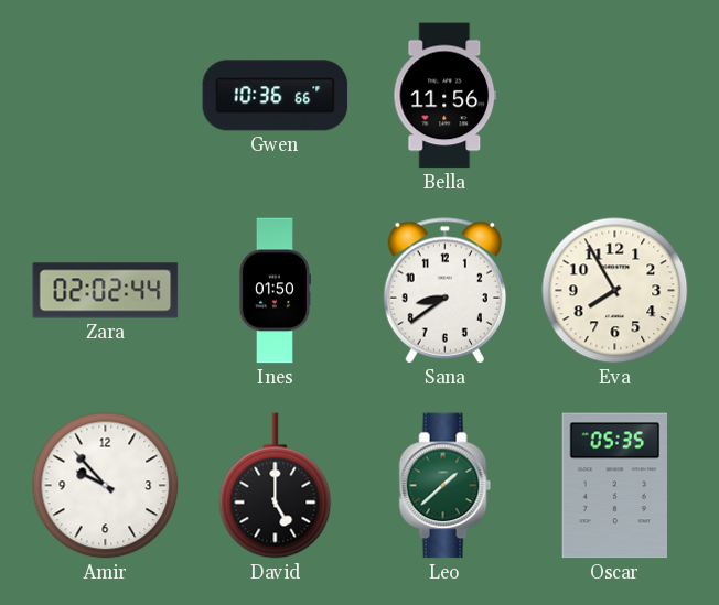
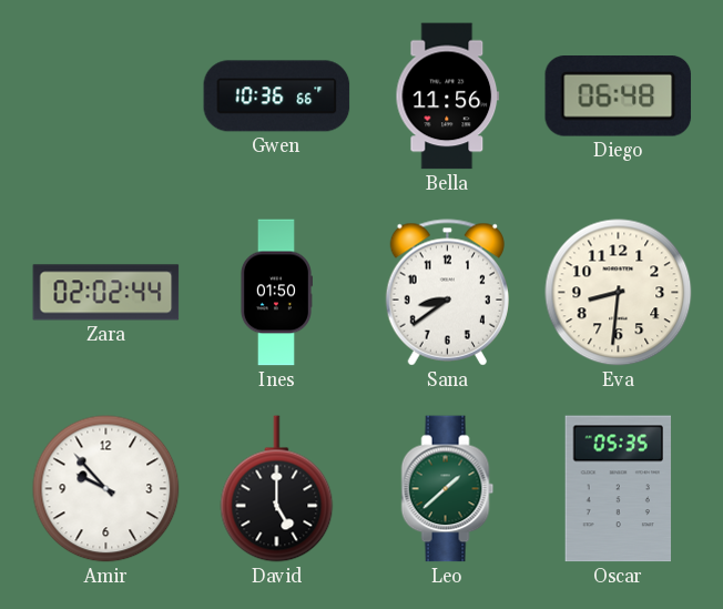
Diego: none -> 06:48 (619, 97)
Eva: 7:55 -> 8:31 (619, 293)
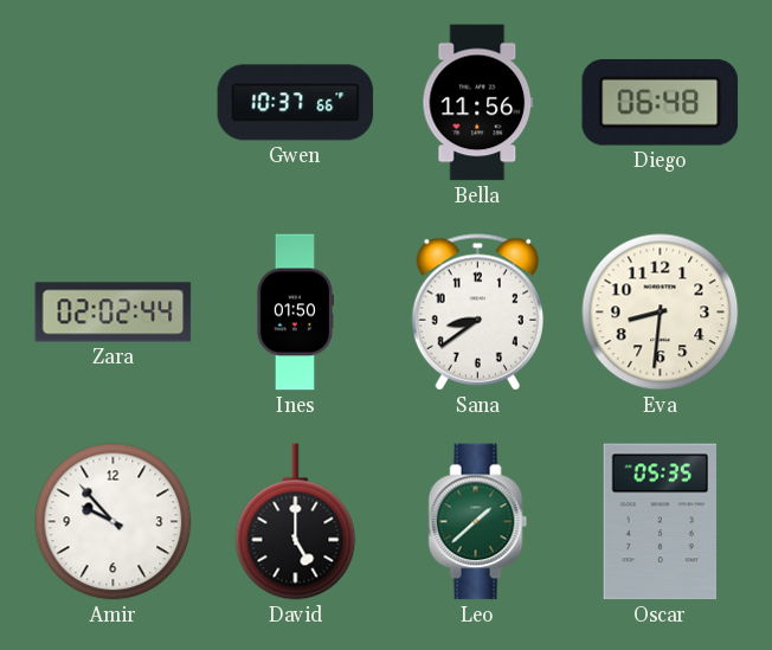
Gwen: 10:36 -> 10:37 (296, 103)
